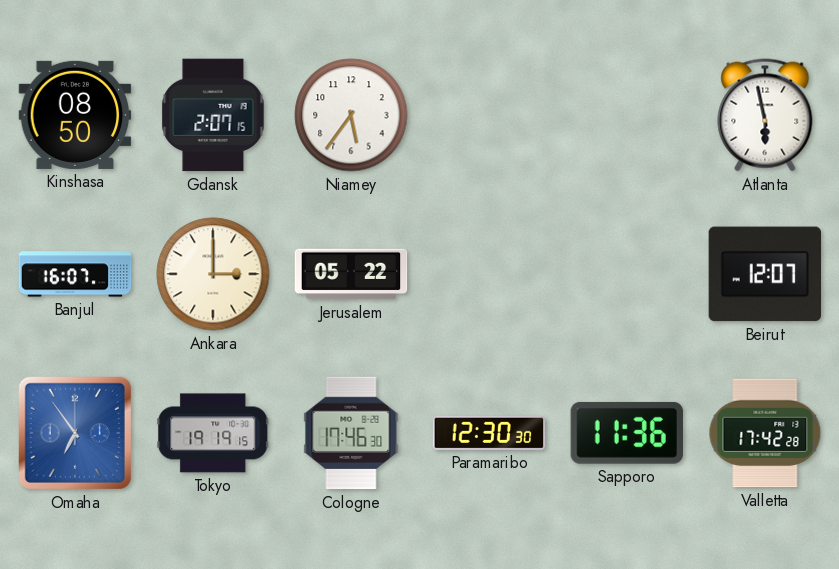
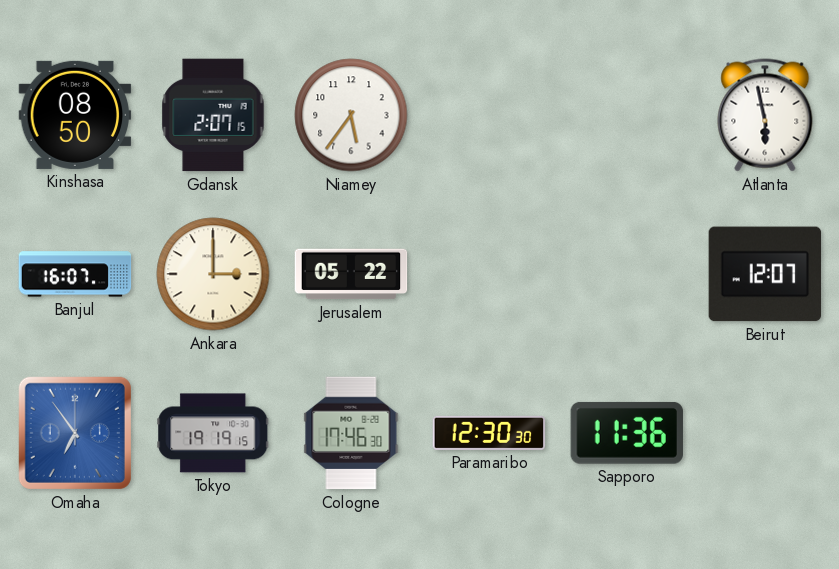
Valletta: 17:42 -> none (765, 433)
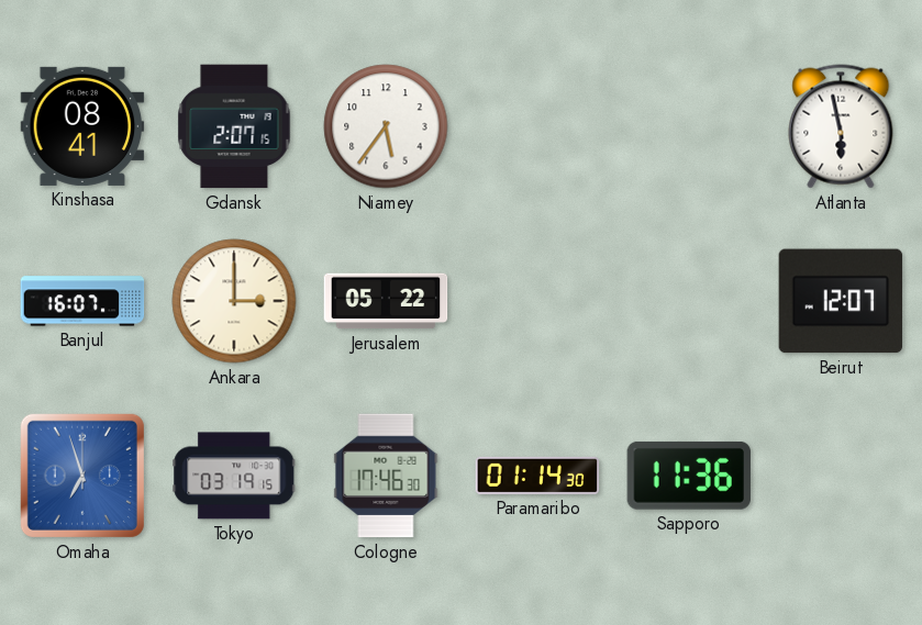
Kinshasa: 08:50 -> 08:41 (82, 126)
Omaha: 6:54 -> 6:57 (82, 476)
Tokyo: 19:19 -> 03:19 (234, 476)
Paramaribo: 12:30 -> 01:14 (537, 476)
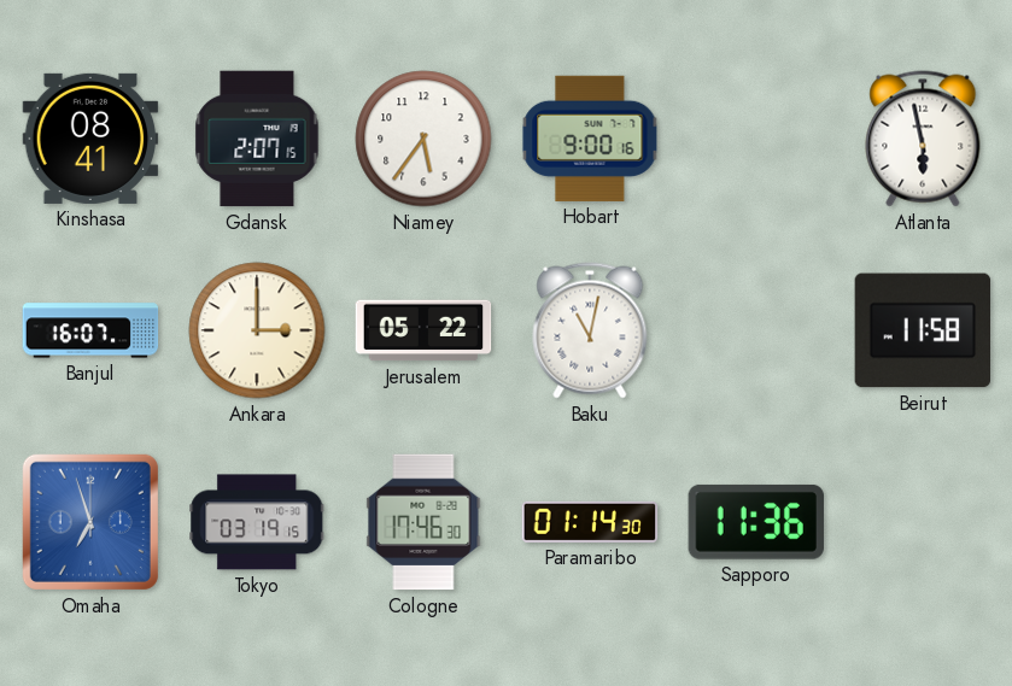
Hobart: none -> 9:00 (590, 139)
Baku: none -> 11:02 (590, 330)
Beirut: 12:07 -> 11:58 (923, 330)
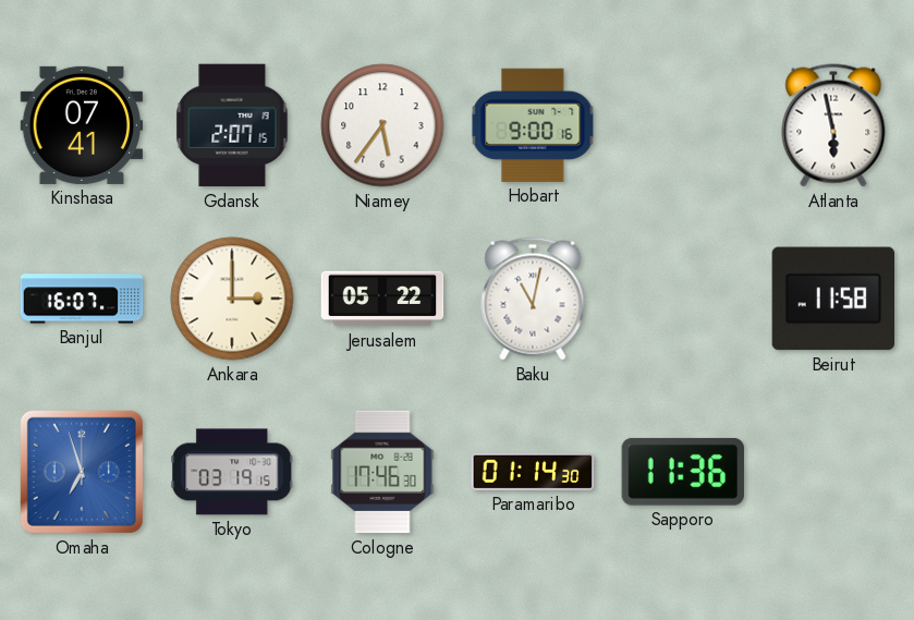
Kinshasa: 08:41 -> 07:41 (82, 125)
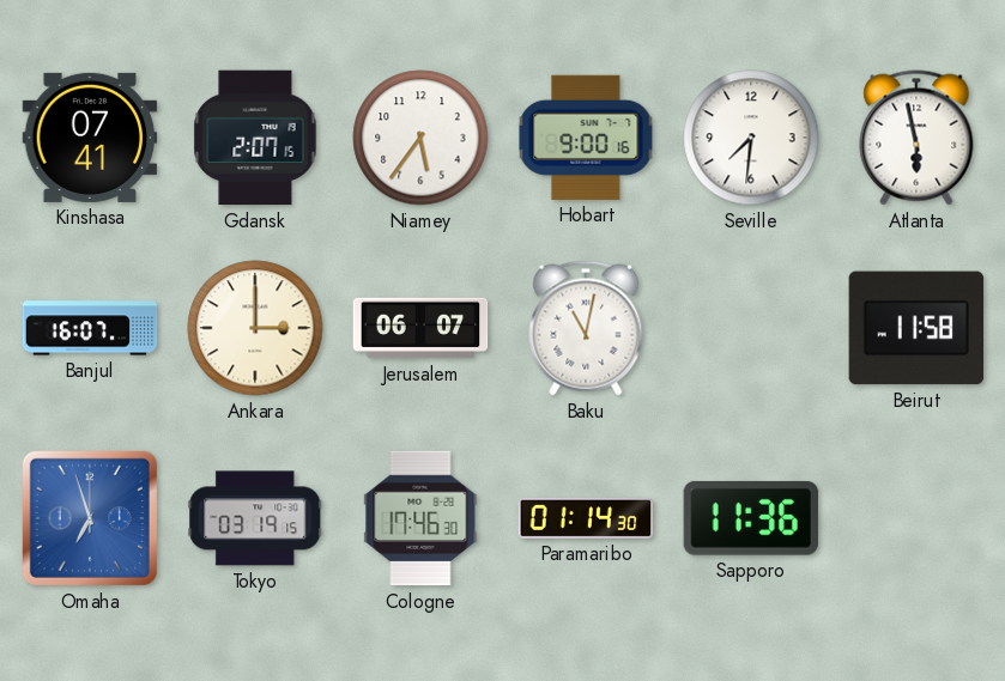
Seville: none -> 7:31 (751, 138)
Jerusalem: 05:22 -> 06:07 (420, 328)
